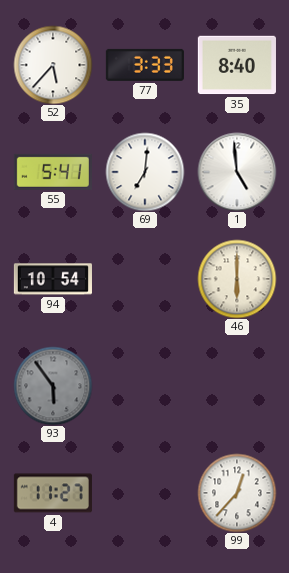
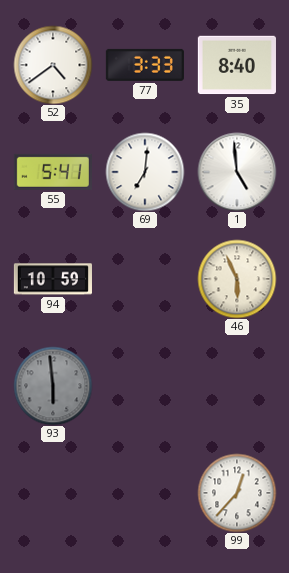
52: 5:37 -> 4:39 (53, 65)
94: 10:54 -> 10:59 (53, 279)
46: 6:00 -> 5:56 (237, 279)
93: 5:54 -> 5:59 (53, 386)
4: 11:27 -> none (53, 493)
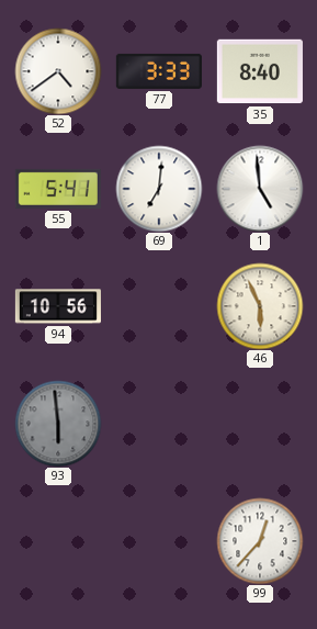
94: 10:59 -> 10:56 (58, 306)
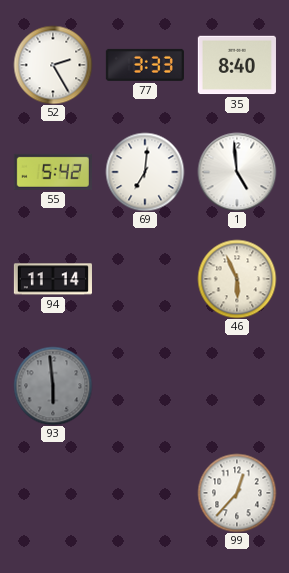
52: 4:39 -> 2:25 (53, 65)
55: 5:41 -> 5:42 (53, 172)
94: 10:56 -> 11:14 (53, 279)
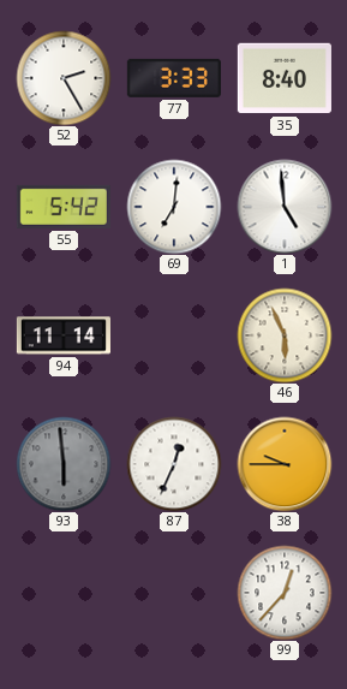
87: none -> 12:34 (174, 464)
38: none -> 9:45 (285, 464)
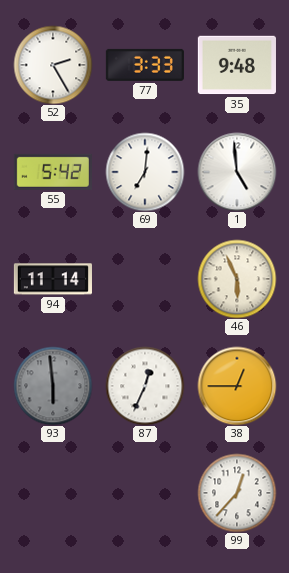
35: 8:40 -> 9:48 (237, 65)
38: 9:45 -> 12:45 (237, 386)
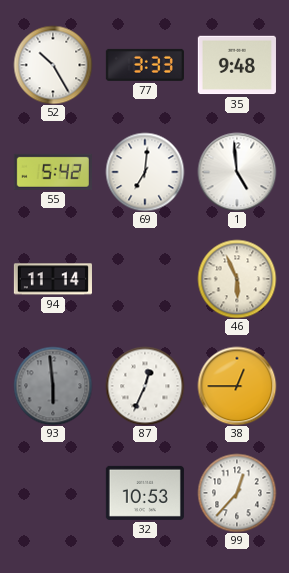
52: 2:25 -> 10:25 (53, 65)
32: none -> 10:53 (145, 493)
